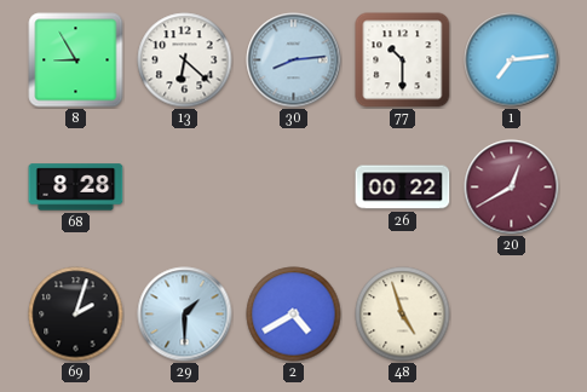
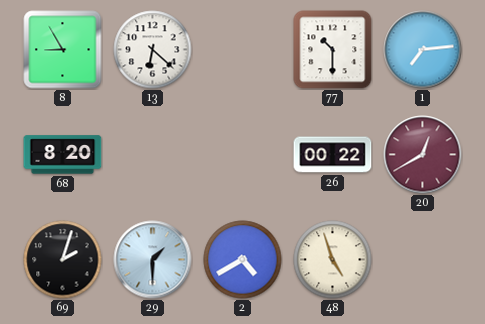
30: 8:14 -> none (294, 60)
68: 8:28 -> 8:20 (63, 155)
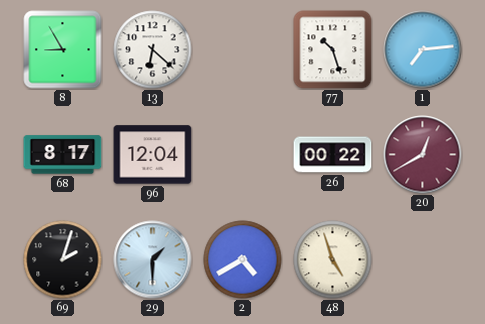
77: 10:30 -> 10:27 (333, 50)
68: 8:20 -> 8:17 (63, 155)
96: none -> 12:04 (153, 155)
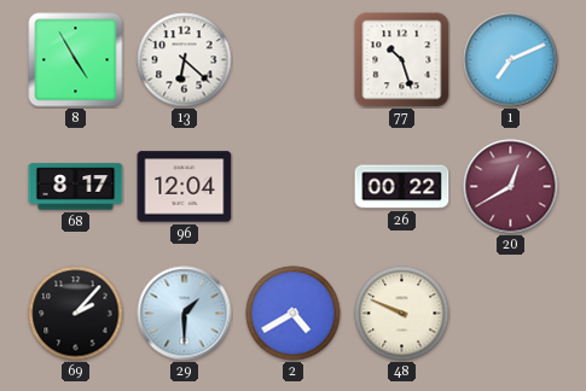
8: 8:55 -> 4:55 (76, 60)
1: 7:14 -> 7:11 (511, 60)
69: 2:03 -> 2:07 (76, 314)
48: 4:57 -> 9:49 (402, 314)
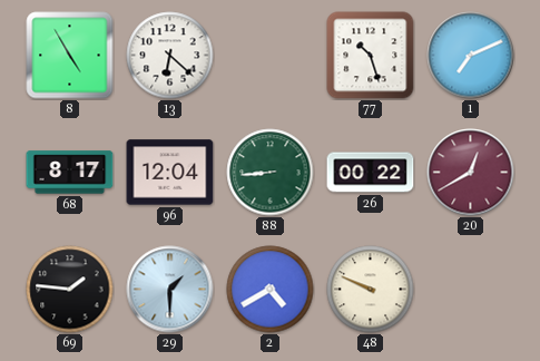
88: none -> 8:44 (271, 173)
69: 2:07 -> 1:46 (70, 290)
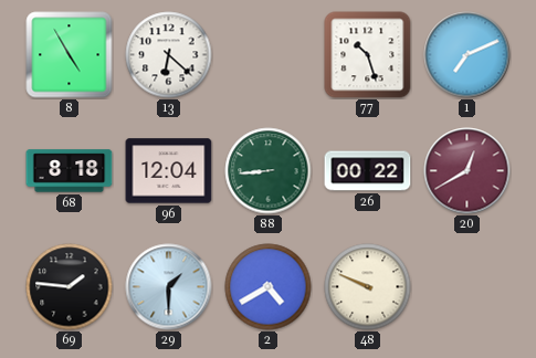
68: 8:17 -> 8:18 (70, 171)
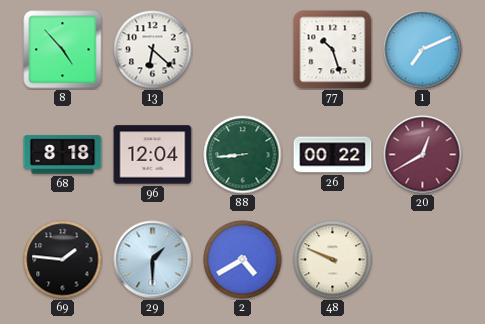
8: 4:55 -> 4:53 (63, 50)
